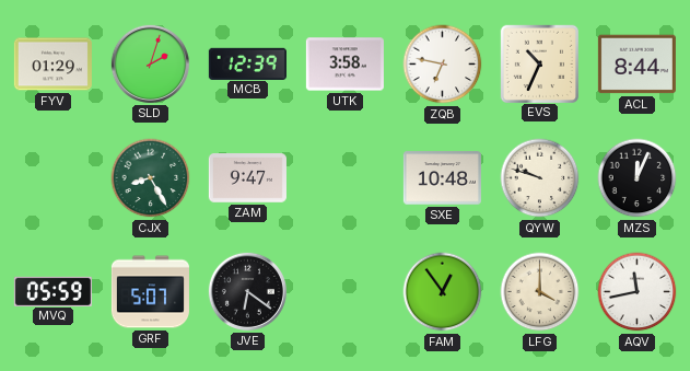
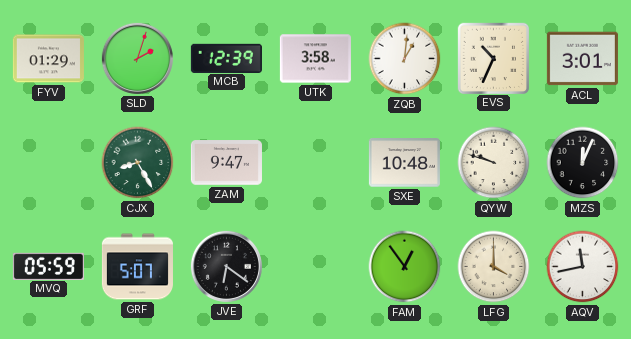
ZQB: 6:47 -> 1:01 (405, 59)
ACL: 8:44 -> 3:01 (582, 59)
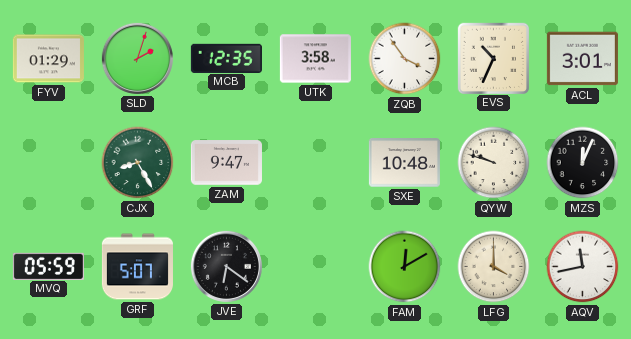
MCB: 12:39 -> 12:35 (226, 58)
ZQB: 1:01 -> 3:54 (405, 59)
FAM: 12:54 -> 12:10 (405, 267)
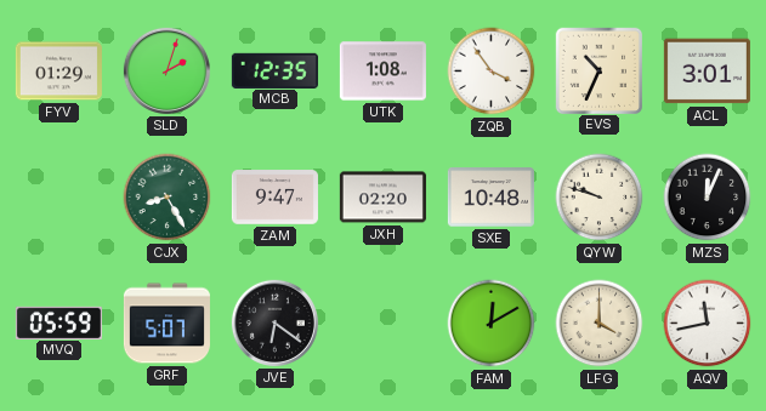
UTK: 3:58 -> 1:08 (382, 72)
JXH: none -> 02:20 (382, 198)
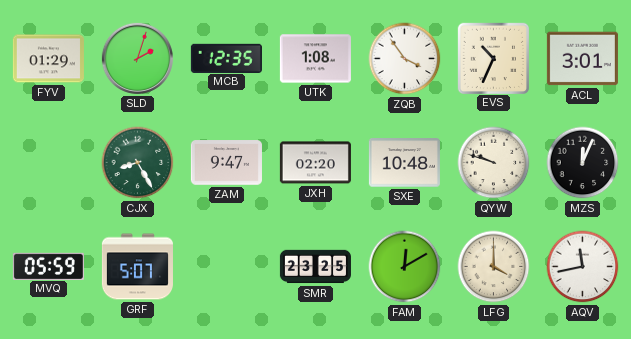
JVE: 6:21 -> none (274, 322)
SMR: none -> 23:25 (315, 267)
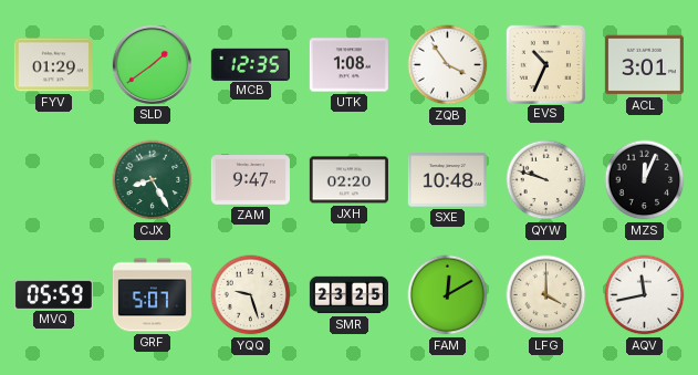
SLD: 2:03 -> 1:39 (152, 64)
YQQ: none -> 9:27 (251, 295)
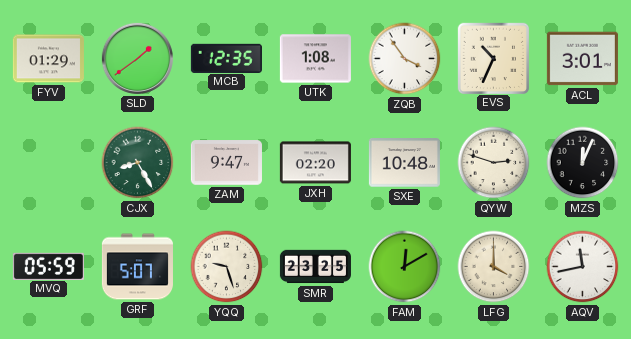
QYW: 9:48 -> 2:48 (494, 163)
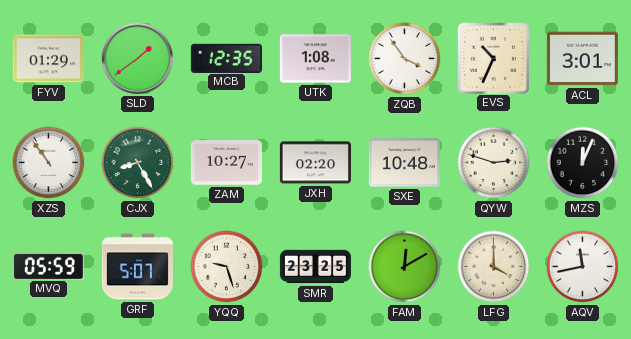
XZS: none -> 10:54 (49, 163)
ZAM: 9:47 -> 10:27 (226, 163)
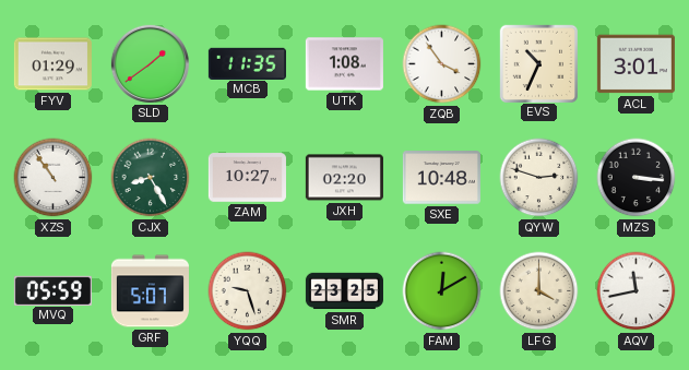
MCB: 12:35 -> 11:35 (247, 63)
MZS: 12:04 -> 3:16 (637, 178)
